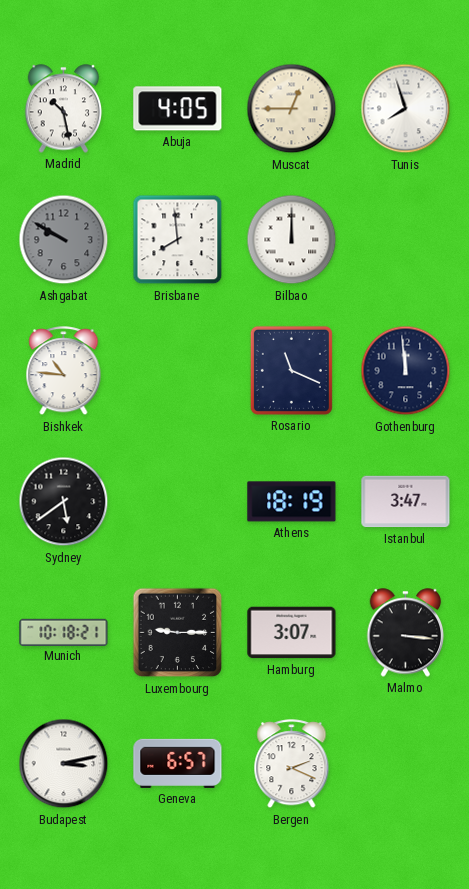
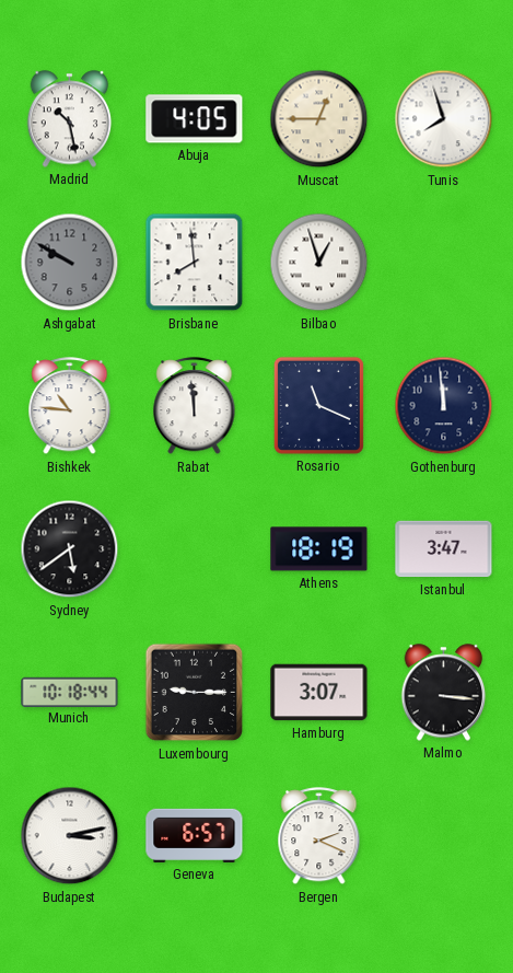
Bilbao: 12:00 -> 12:57 (319, 263)
Rabat: none -> 11:59 (195, 406)
Munich: 10:18:21 -> 10:18:44 (70, 692)
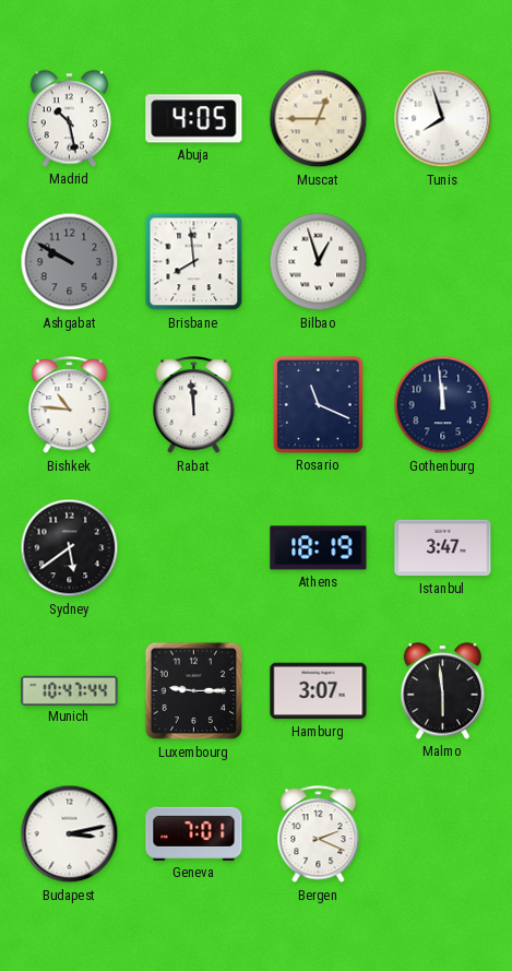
Munich: 10:18 -> 10:47 (70, 690)
Malmo: 3:16 -> 5:59 (443, 691)
Geneva: 6:57 -> 7:01 (194, 833)
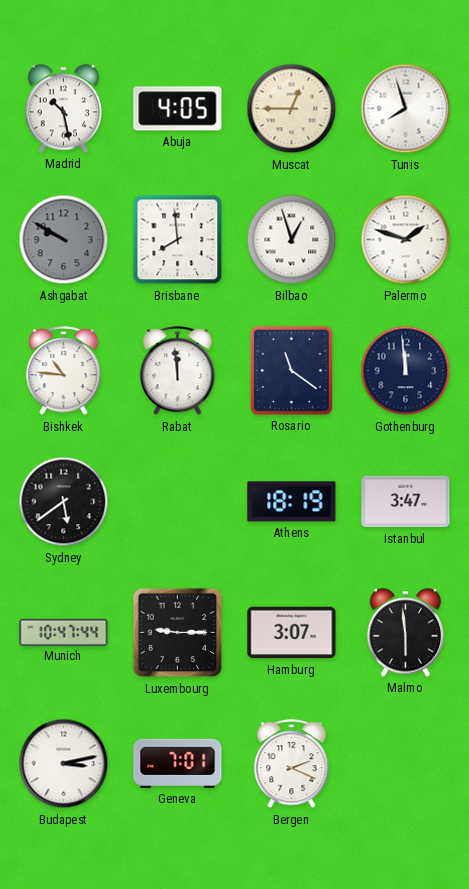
Palermo: none -> 1:48 (406, 240)
Rosario: 11:19 -> 11:21 (291, 370)
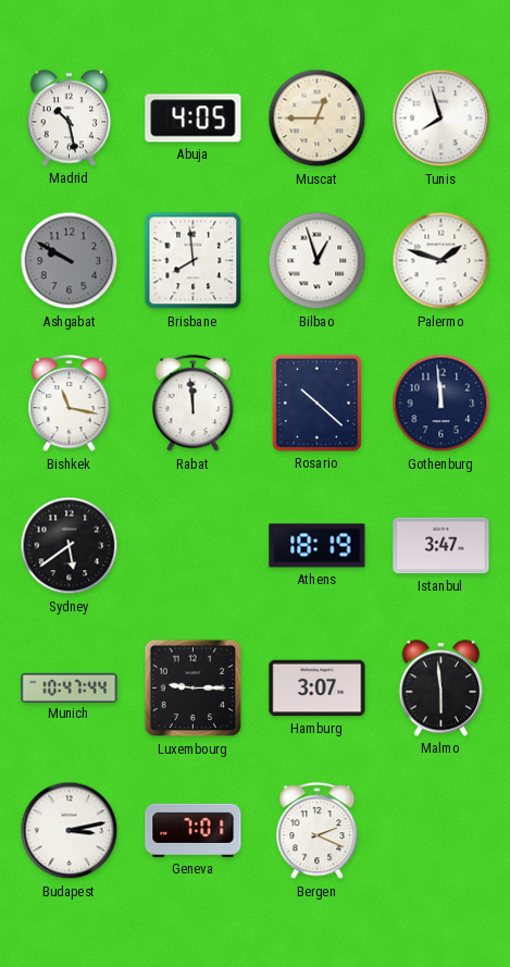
Bishkek: 10:46 -> 11:17 (70, 404)
Rosario: 11:21 -> 10:22 (316, 402)
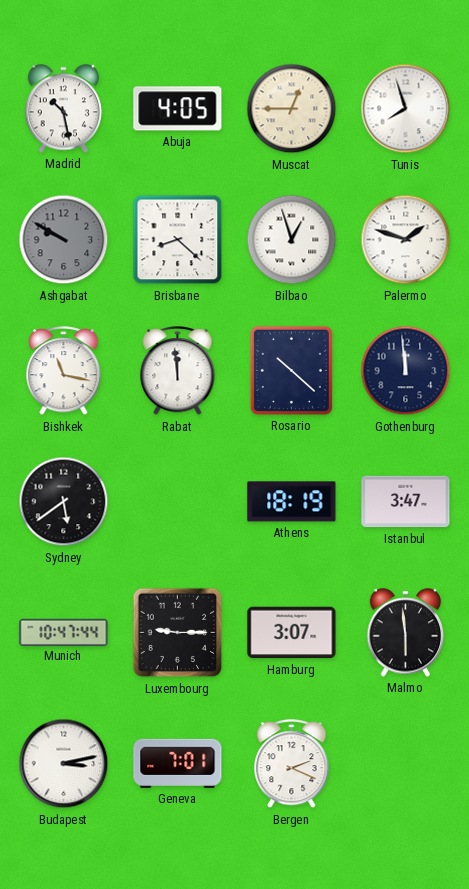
Brisbane: 7:59 -> 8:22 (178, 240)
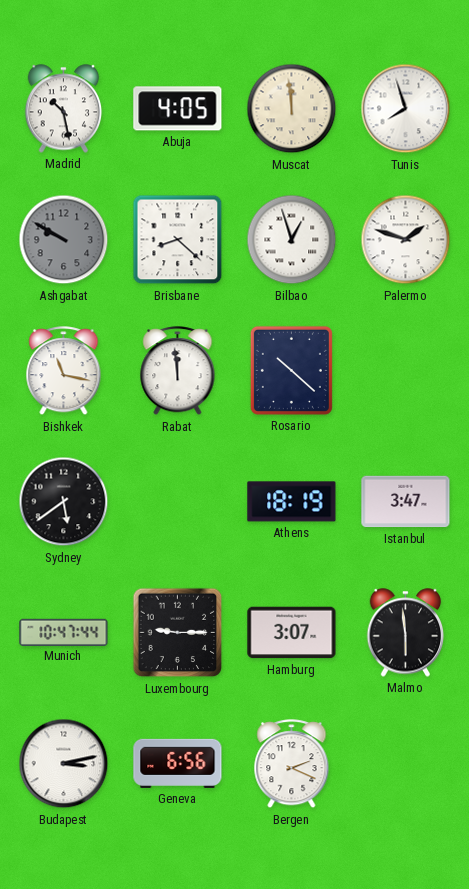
Muscat: 12:45 -> 11:59 (292, 109)
Gothenburg: 11:59 -> none (406, 371)
Geneva: 7:01 -> 6:56 (178, 763)
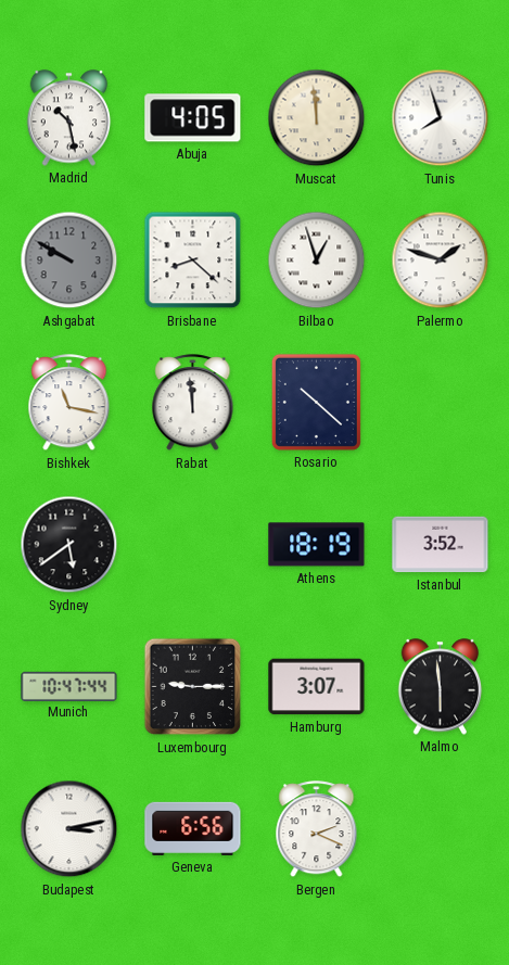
Istanbul: 3:47 -> 3:52 (441, 545)
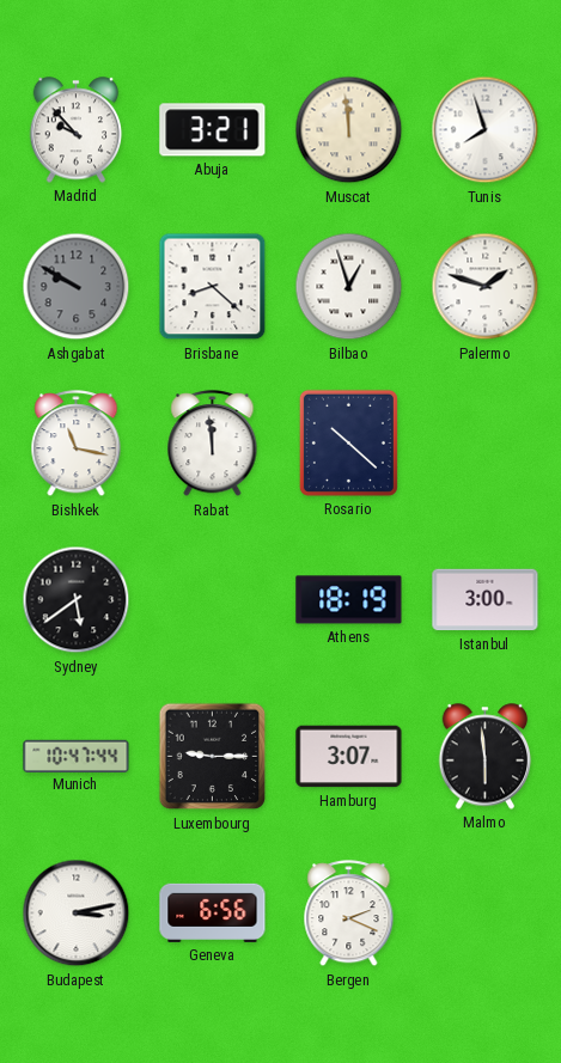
Madrid: 10:28 -> 9:53 (77, 130)
Abuja: 4:05 -> 3:21 (213, 130)
Istanbul: 3:52 -> 3:00 (486, 600)
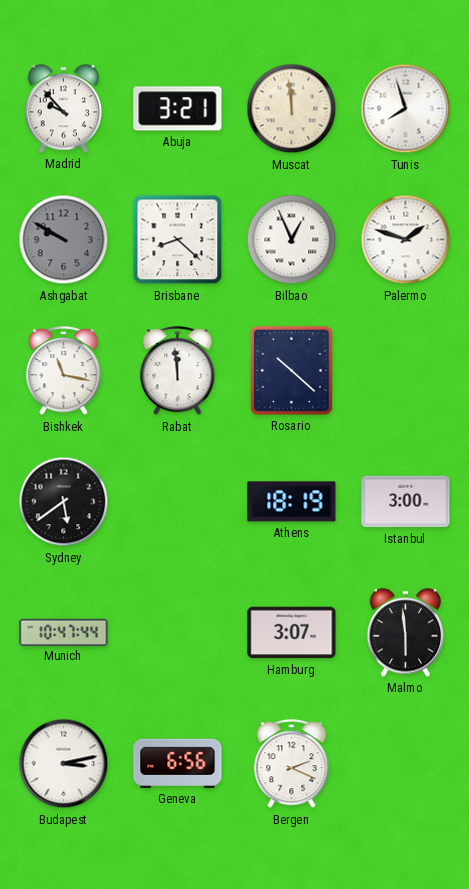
Bilbao: 12:57 -> 12:56 (292, 240)
Luxembourg: 9:15 -> none (213, 757)
